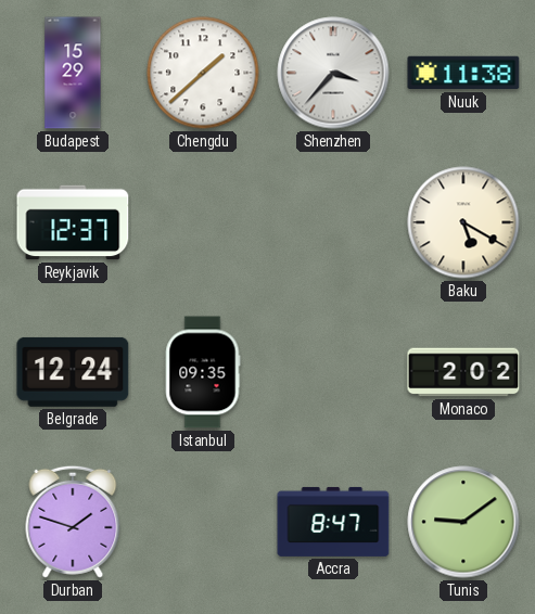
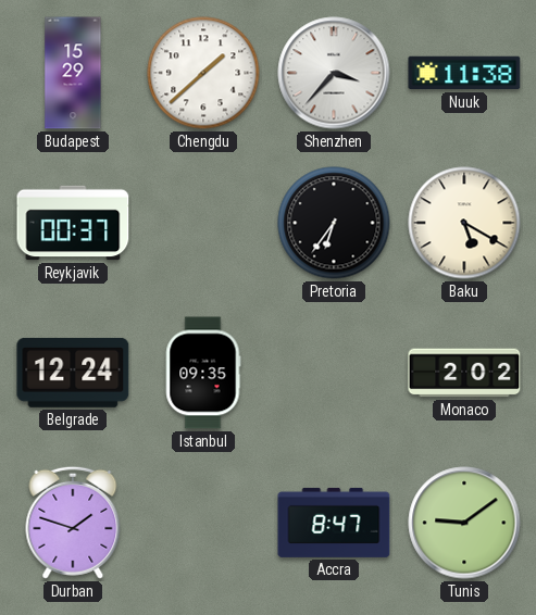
Reykjavik: 12:37 -> 00:37 (73, 223)
Pretoria: none -> 6:36 (334, 223)
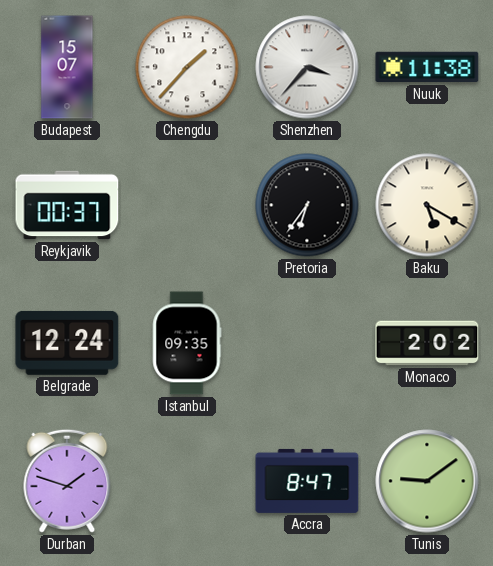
Budapest: 15:29 -> 15:07 (67, 67)
Chengdu: 1:38 -> 1:37 (187, 67)
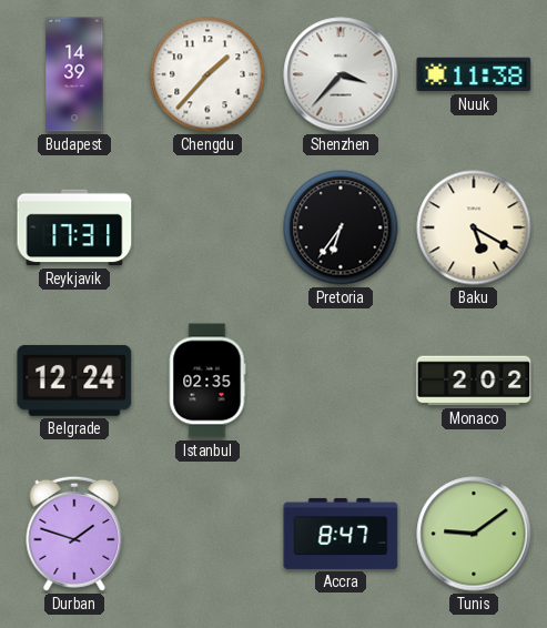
Budapest: 15:07 -> 14:39 (74, 74)
Reykjavik: 00:37 -> 17:31 (74, 227)
Istanbul: 09:35 -> 02:35 (207, 381)
